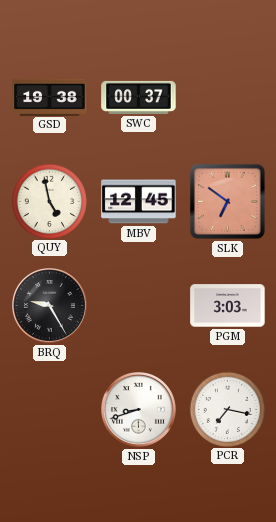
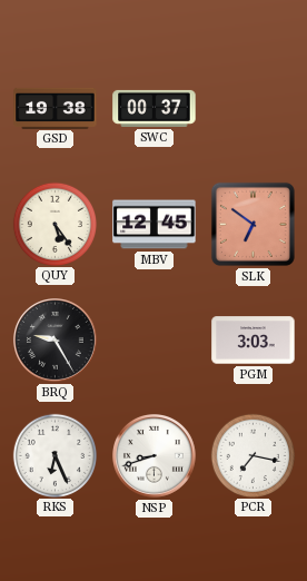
QUY: 4:58 -> 5:24 (55, 224)
RKS: none -> 6:26 (55, 455)
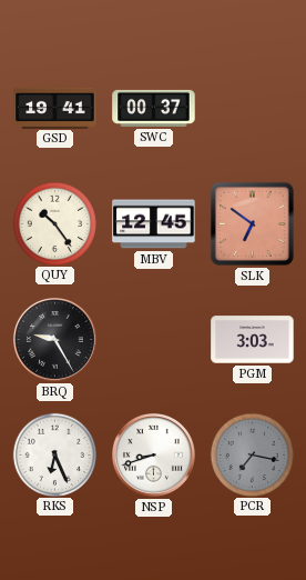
GSD: 19:38 -> 19:41 (55, 108)
QUY: 5:24 -> 10:24 (54, 223)
PCR dial: white -> grey (252, 454)
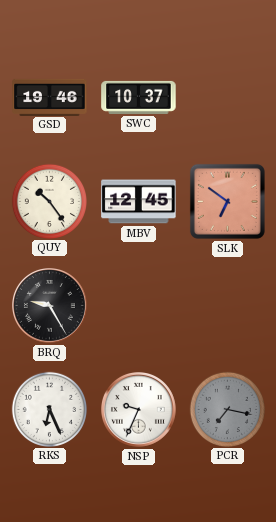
GSD: 19:41 -> 19:46 (50, 97)
SWC: 00:37 -> 10:37 (139, 97)
PGM: 3:03 -> none (253, 340)
NSP: 8:42 -> 9:34 (139, 410)
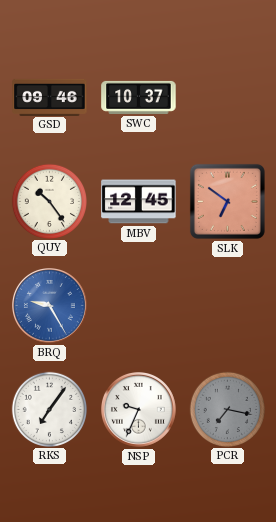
GSD: 19:46 -> 09:46 (50, 97)
BRQ dial: black -> blue (50, 306)
RKS: 6:26 -> 7:06 (49, 409)
